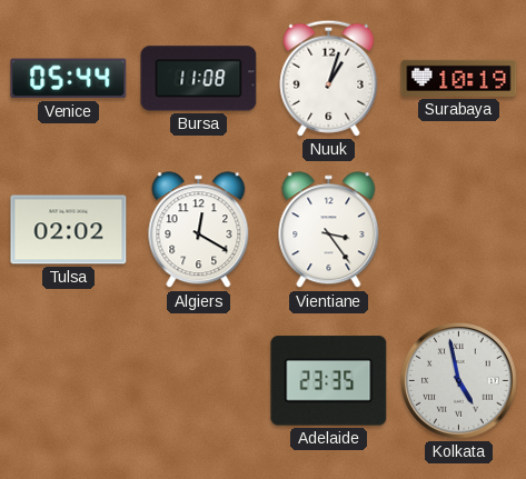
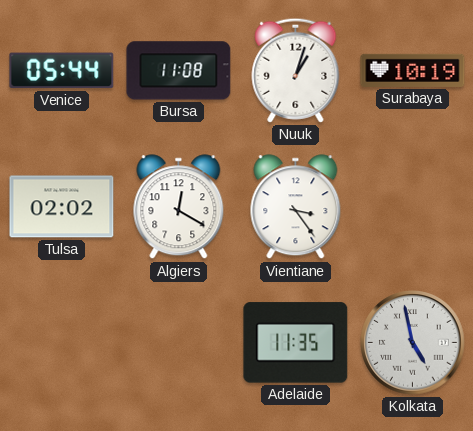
Adelaide: 23:35 -> 11:35 (296, 343)
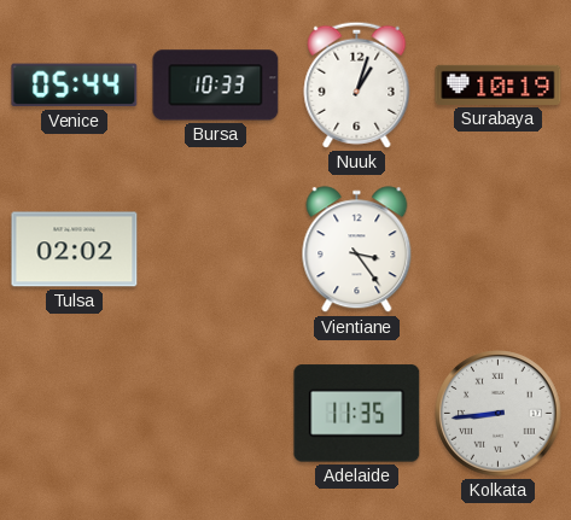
Bursa: 11:08 -> 10:33 (216, 86)
Algiers: 12:20 -> none (179, 207)
Kolkata: 4:58 -> 8:44 (499, 414)
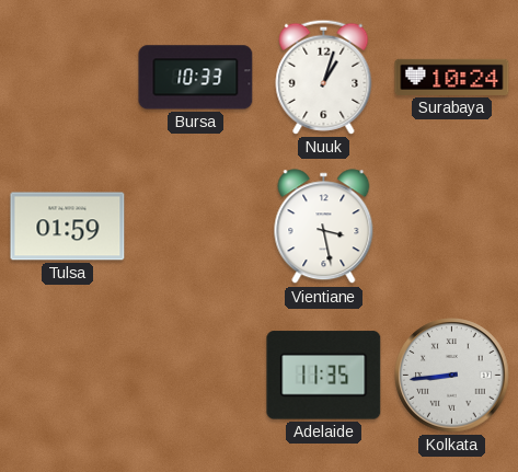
Venice: 05:44 -> none (75, 86)
Surabaya: 10:19 -> 10:24 (452, 77)
Tulsa: 02:02 -> 01:59 (68, 227)
Vientiane: 3:24 -> 3:28 (324, 227)
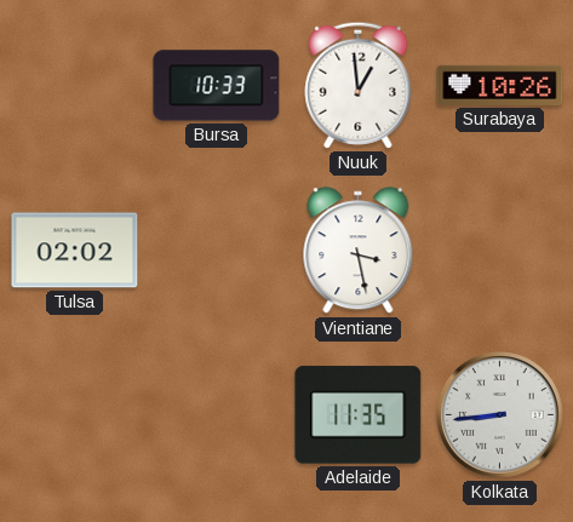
Nuuk: 1:03 -> 12:59 (359, 85)
Surabaya: 10:24 -> 10:26 (500, 85)
Tulsa: 01:59 -> 02:02 (75, 251)
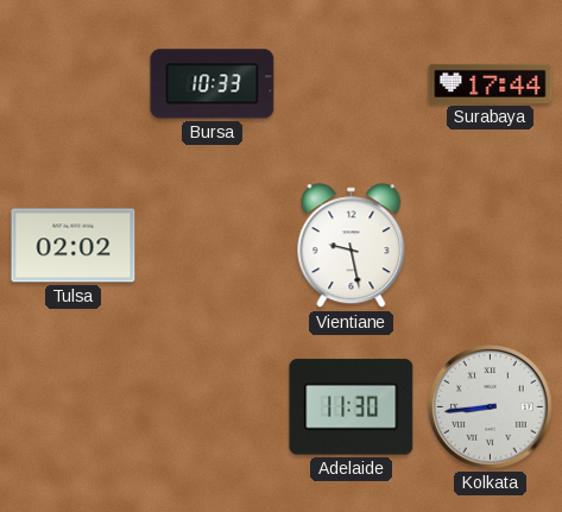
Nuuk: 12:59 -> none (359, 85)
Surabaya: 10:26 -> 17:44 (491, 83)
Vientiane: 3:28 -> 9:28 (352, 246)
Adelaide: 11:35 -> 11:30 (352, 407)
